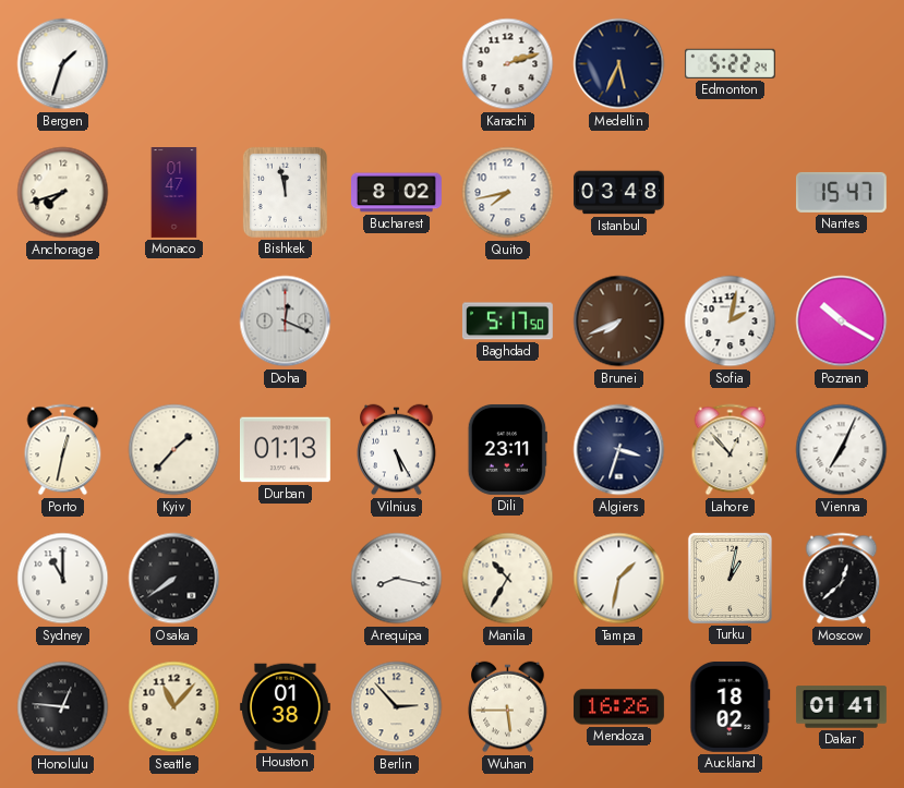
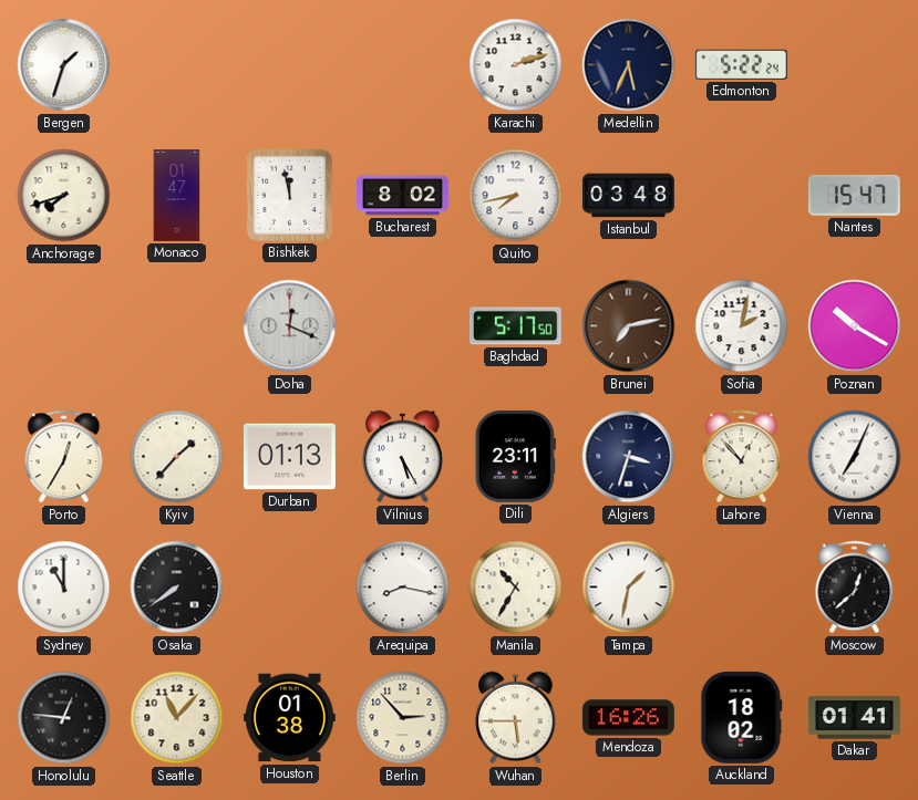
Brunei: 7:41 -> 7:13 (629, 326)
Porto: 12:32 -> 12:35 (64, 457)
Turku: 1:02 -> none (730, 578)
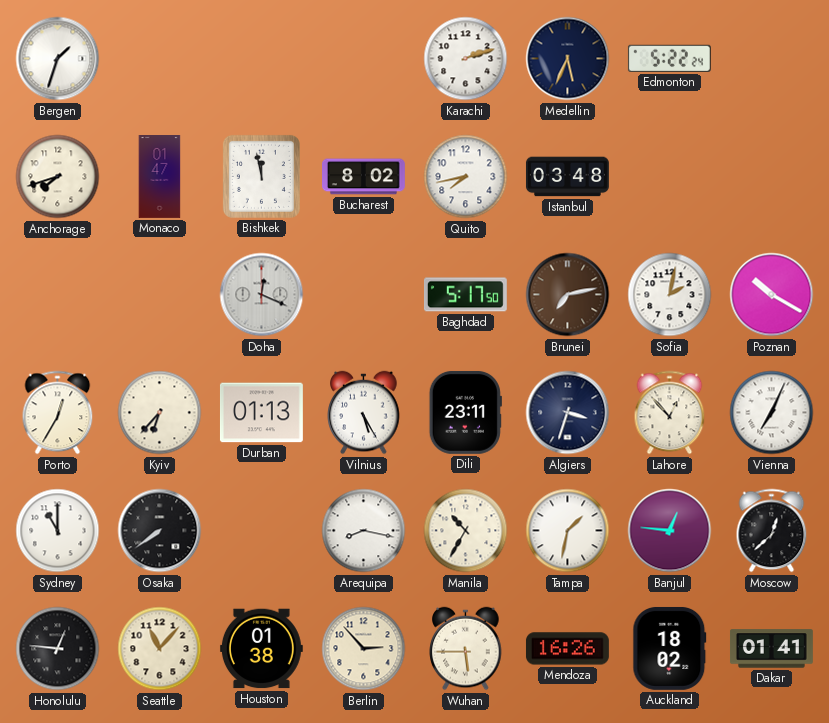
Nantes: 15:47 -> none (854, 195)
Kyiv: 1:37 -> 6:37 (160, 413)
Banjul: none -> 12:46 (670, 531)
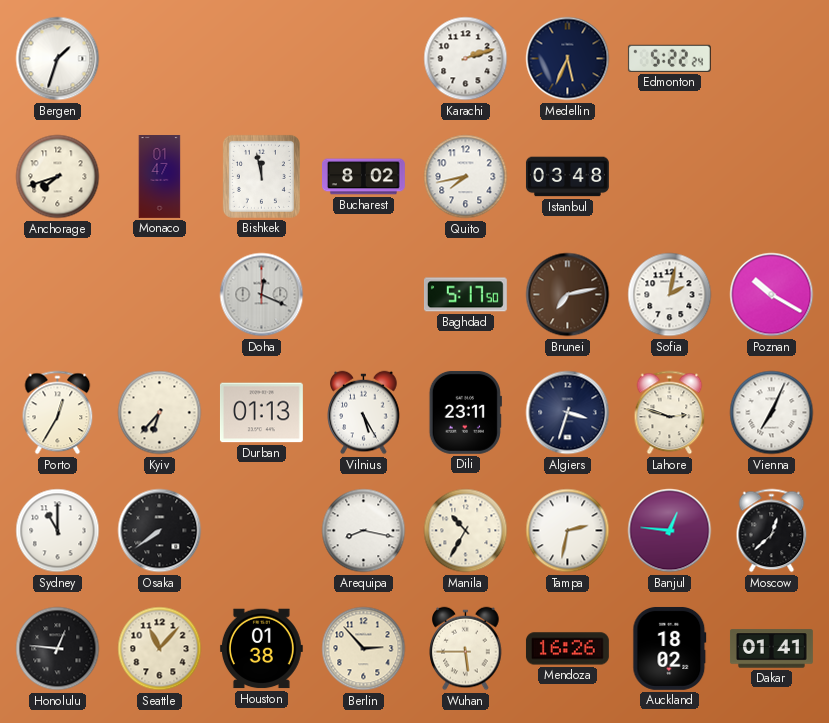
Lahore: 12:53 -> 2:48 (670, 413)
Tampa: 1:32 -> 2:32 (568, 531)
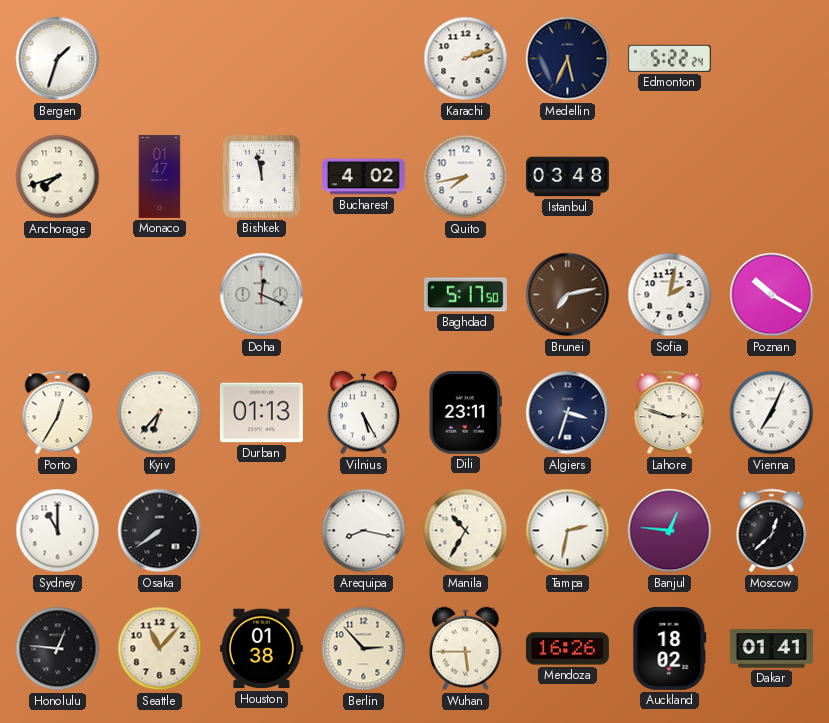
Bucharest: 8:02 -> 4:02 (364, 177)
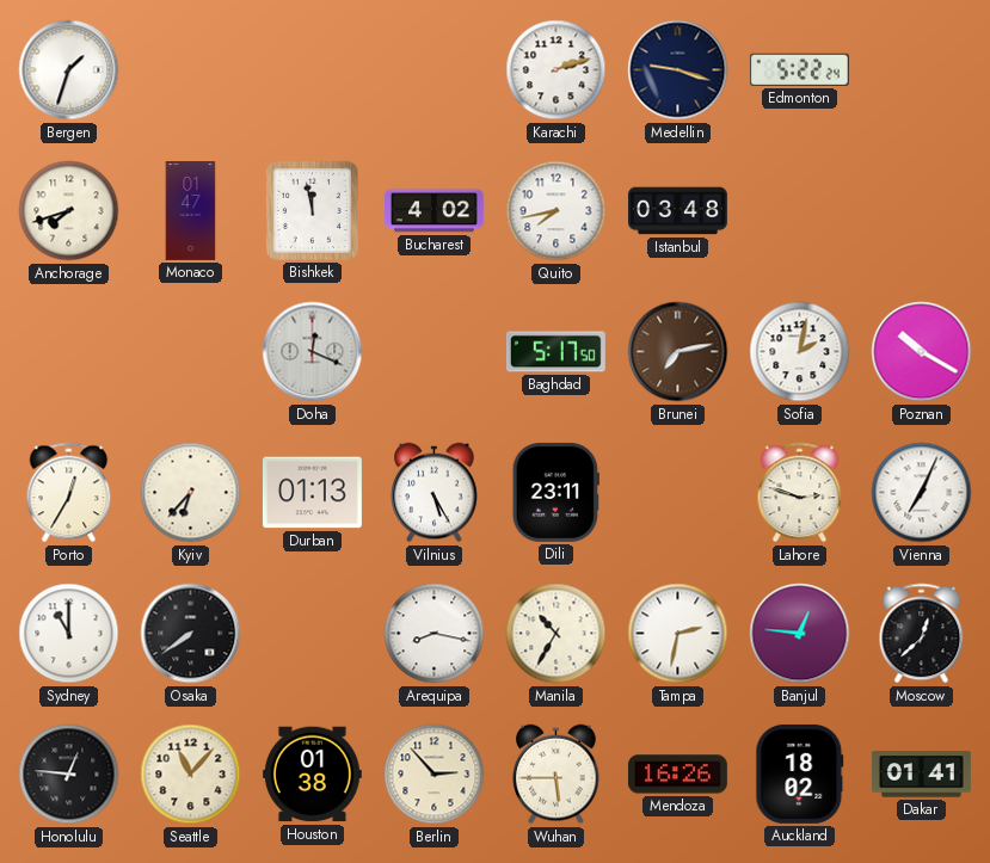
Medellin: 5:34 -> 9:18 (678, 70)
Algiers: 3:33 -> none (568, 413)
